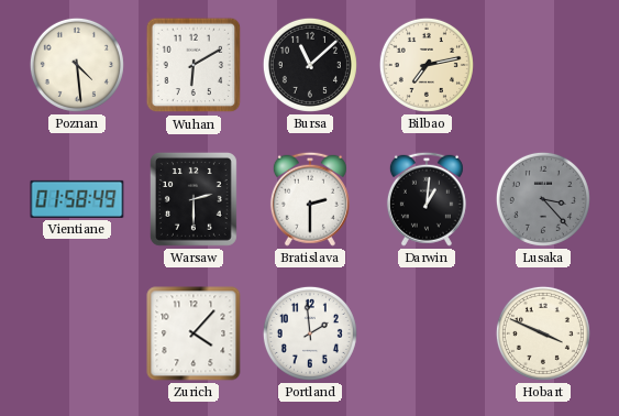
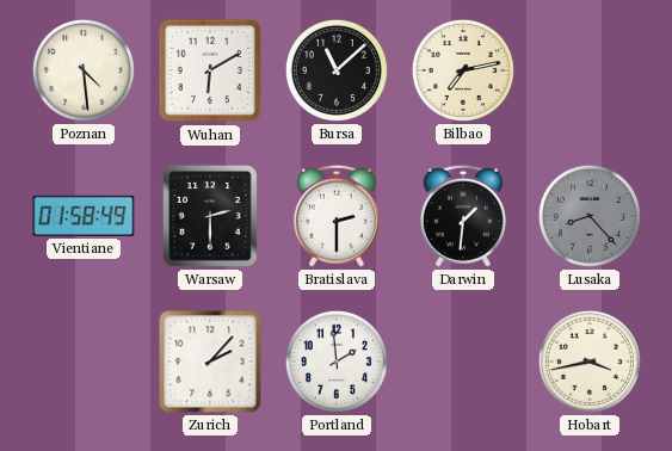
Darwin: 1:01 -> 1:31 (463, 216)
Lusaka: 3:23 -> 8:23 (590, 216)
Zurich: 4:07 -> 2:07 (210, 362)
Hobart: 3:49 -> 3:43 (590, 362)
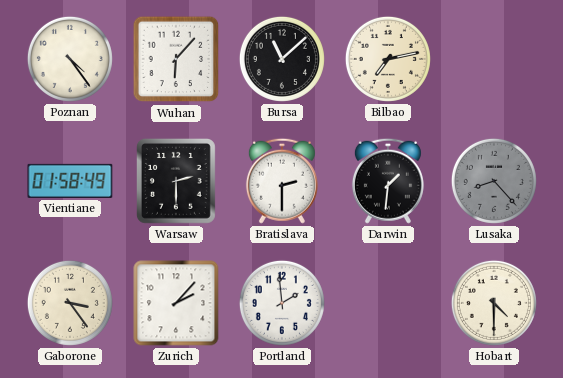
Poznan: 4:29 -> 4:24 (70, 59)
Wuhan: 6:10 -> 6:07 (176, 59)
Gaborone: none -> 3:24 (70, 303)
Hobart: 3:43 -> 4:30 (494, 303)
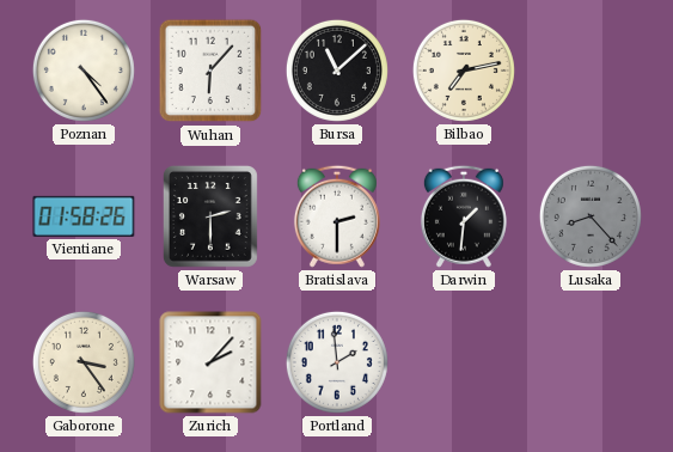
Vientiane: 01:58:49 -> 01:58:26 (84, 216)
Hobart: 4:30 -> none (494, 303)
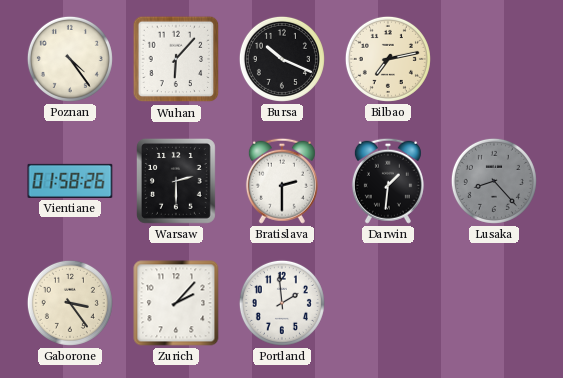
Bursa: 11:08 -> 10:19 (282, 59)
